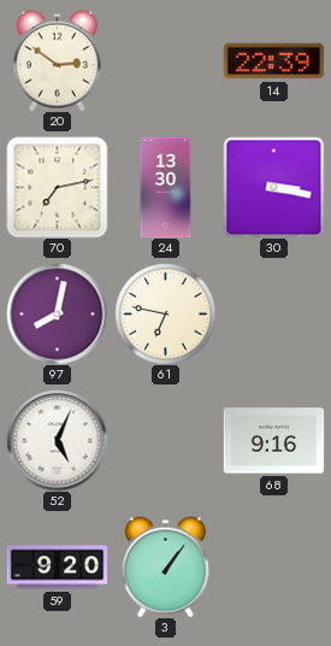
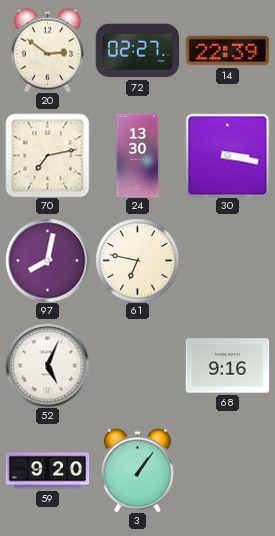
72: none -> 02:27 (137, 51)
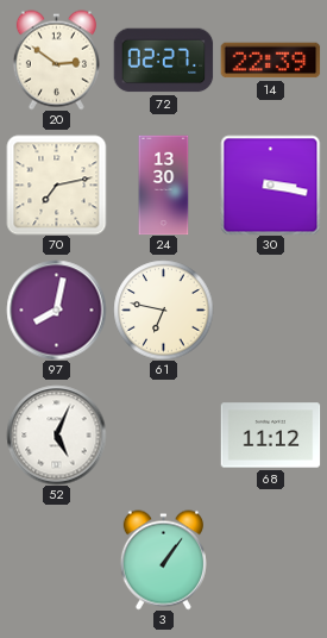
68: 9:16 -> 11:12 (270, 436)
59: 9:20 -> none (47, 471)
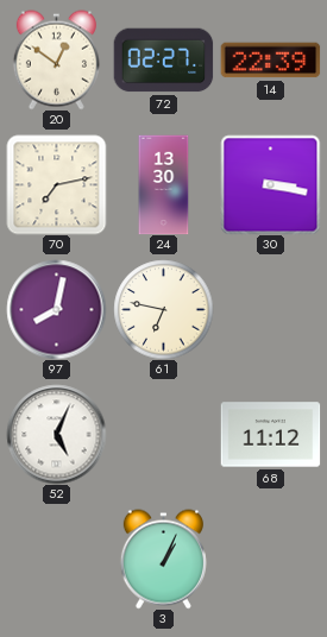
20: 2:51 -> 12:51 (56, 59)
3: 1:06 -> 1:04 (163, 559)
